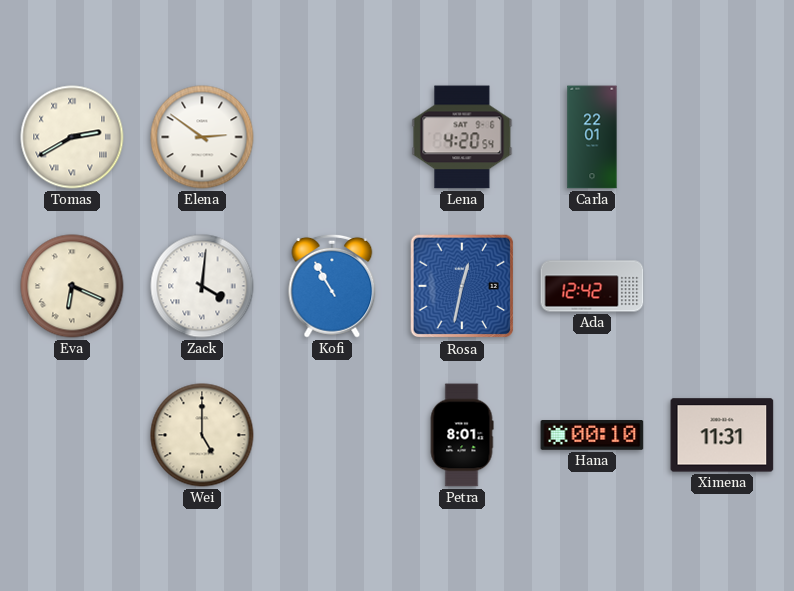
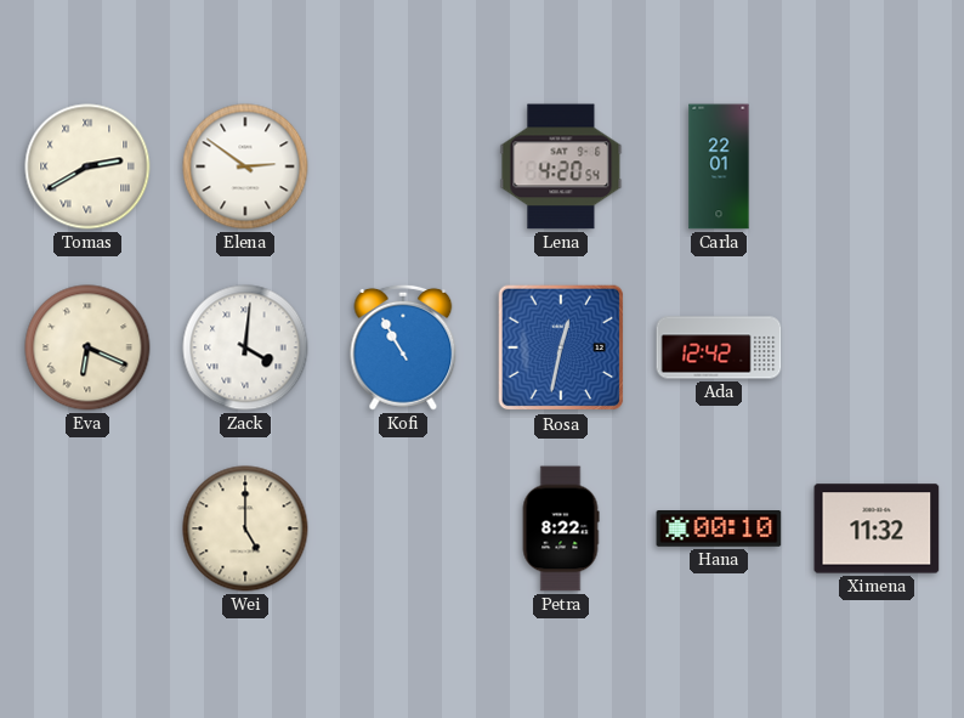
Petra: 8:01 -> 8:22 (561, 528)
Ximena: 11:31 -> 11:32 (877, 528)
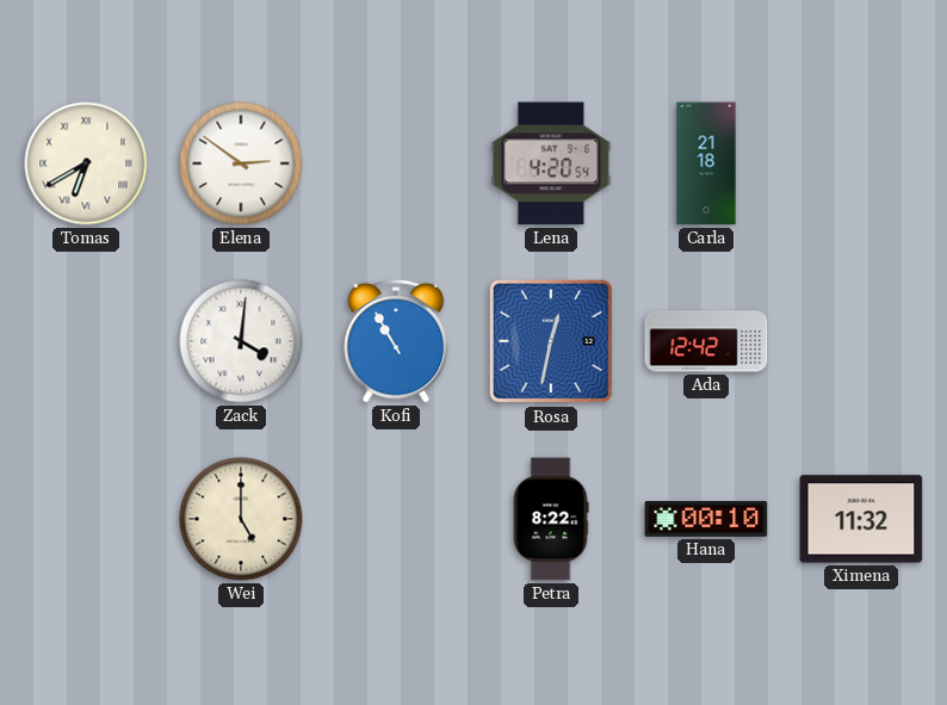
Tomas: 2:40 -> 6:40 (86, 163)
Carla: 22:01 -> 21:18 (706, 163)
Eva: 6:19 -> none (87, 347)
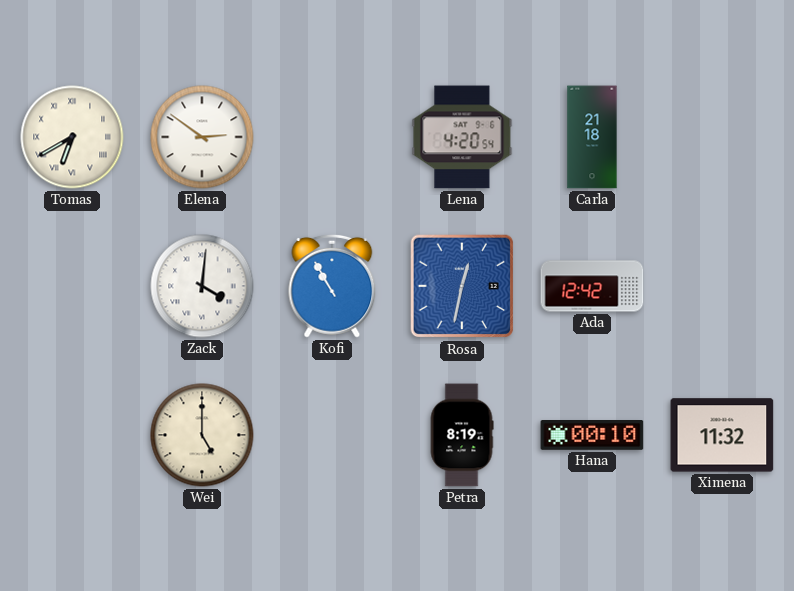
Petra: 8:22 -> 8:19 (462, 435)
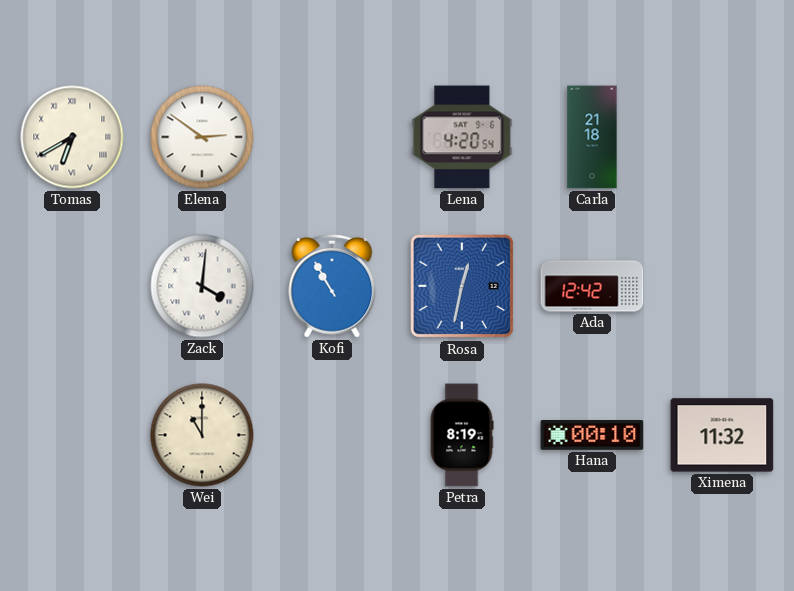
Wei: 5:00 -> 11:00 (202, 435)
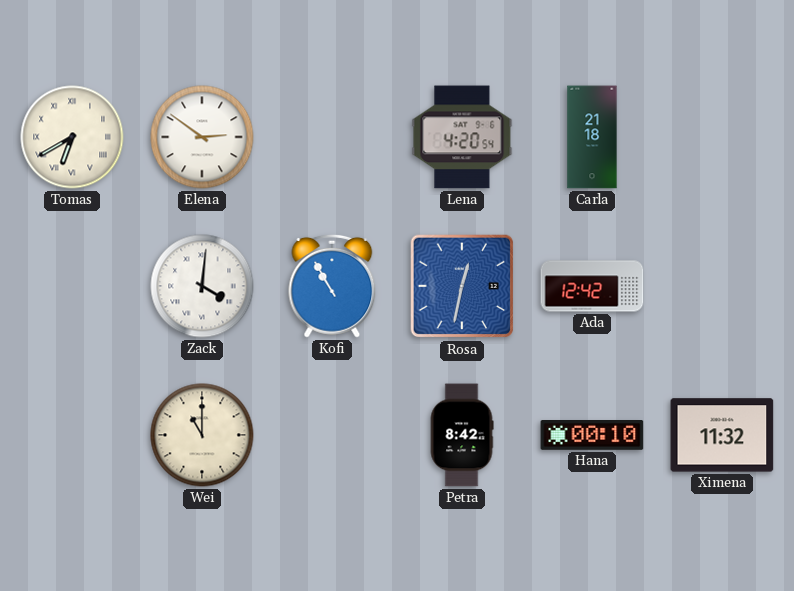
Petra: 8:19 -> 8:42 (462, 435)
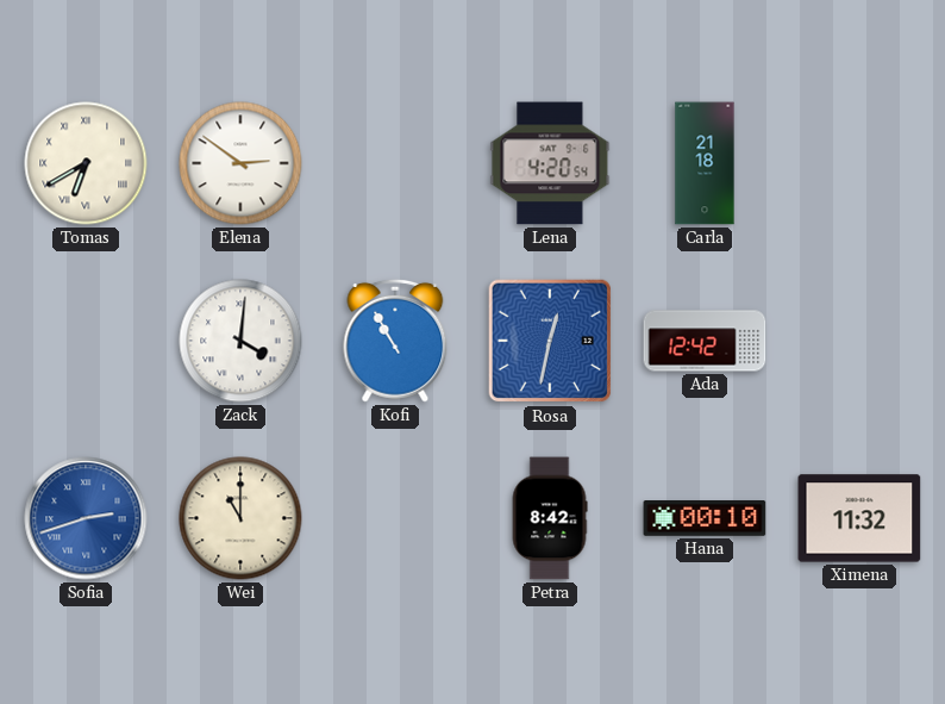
Sofia: none -> 2:42 (86, 518)
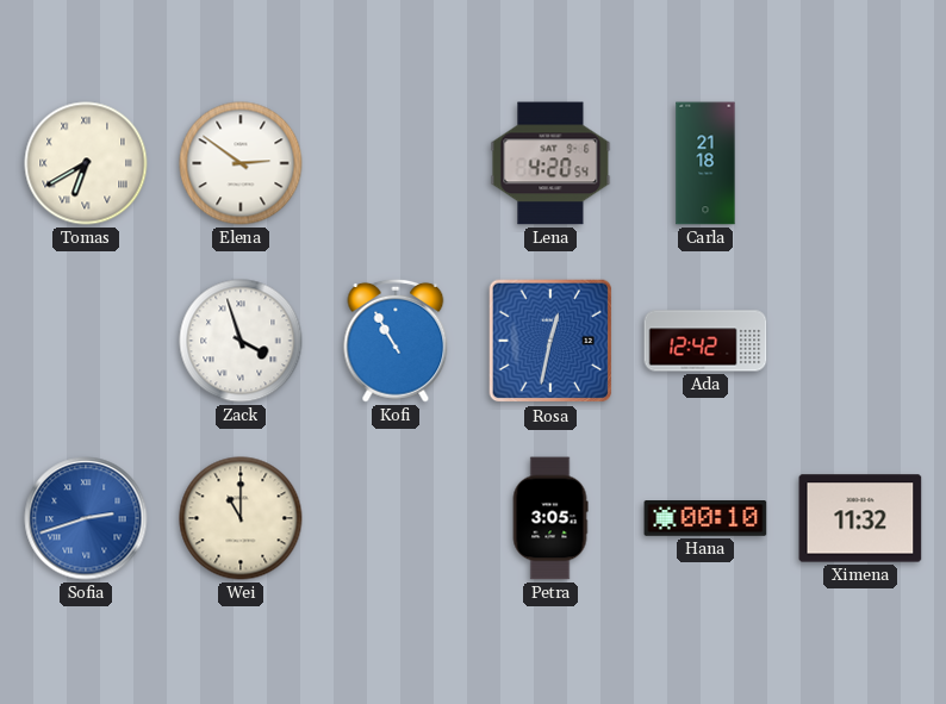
Zack: 4:01 -> 3:57 (241, 341)
Petra: 8:42 -> 3:05 (550, 518)
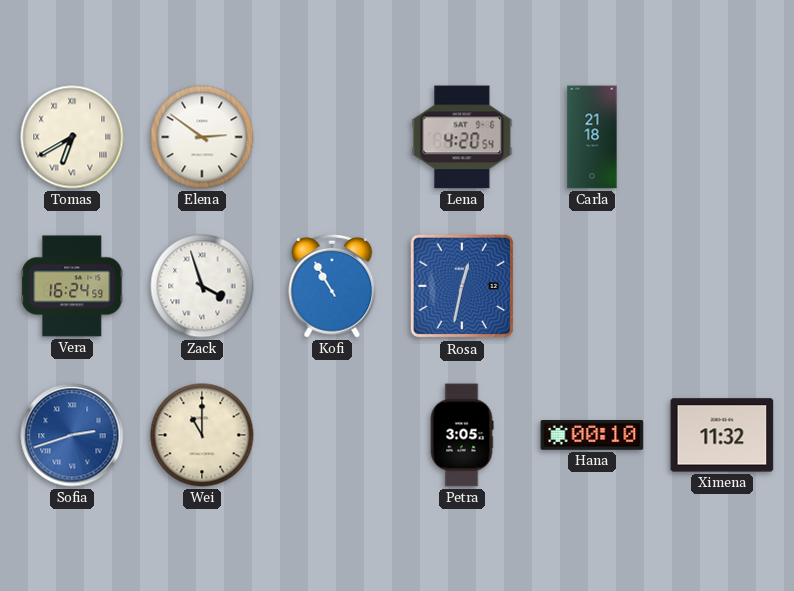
Vera: none -> 16:24 (72, 286)
Ada: 12:42 -> none (705, 341)
